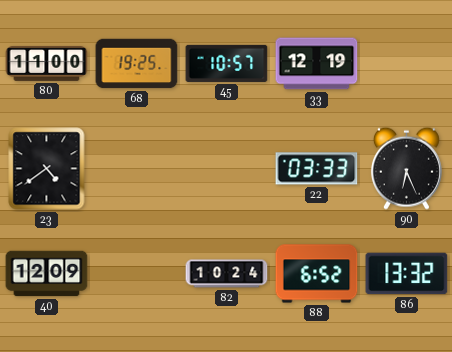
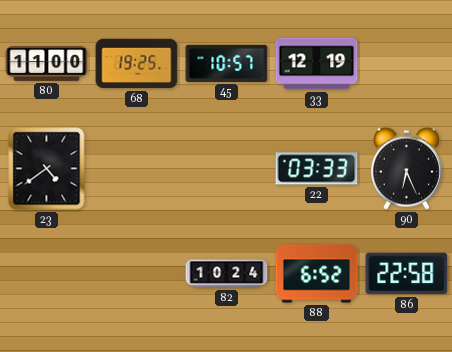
40: 12:09 -> none (47, 274)
86: 13:32 -> 22:58 (407, 274)
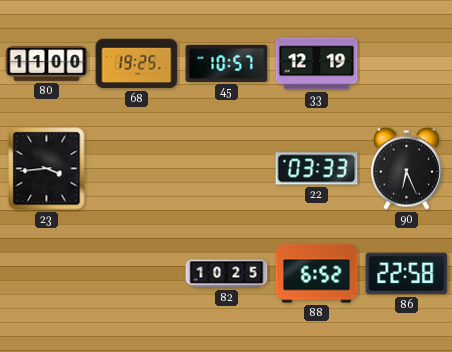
23: 4:39 -> 3:44 (47, 169)
82: 10:24 -> 10:25 (227, 274)
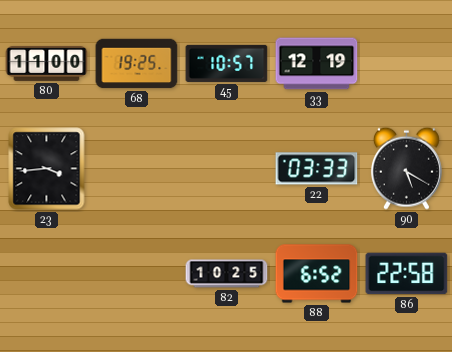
90: 6:26 -> 5:20 (406, 168)
